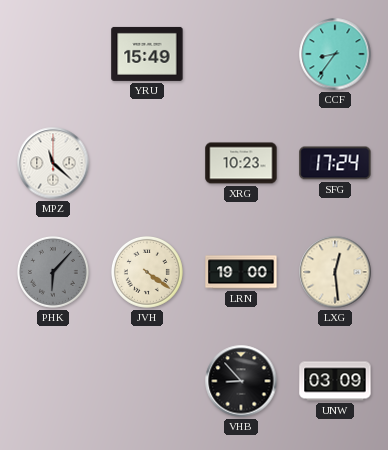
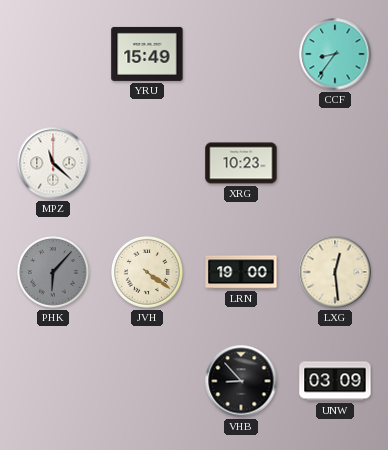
SFG: 17:24 -> none (335, 163)
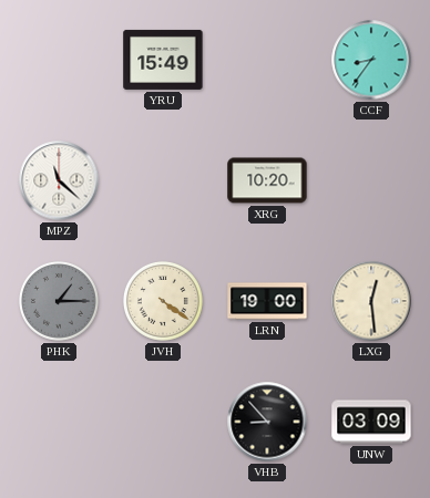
XRG: 10:23 -> 10:20 (267, 180)
PHK: 6:07 -> 1:15 (59, 301)
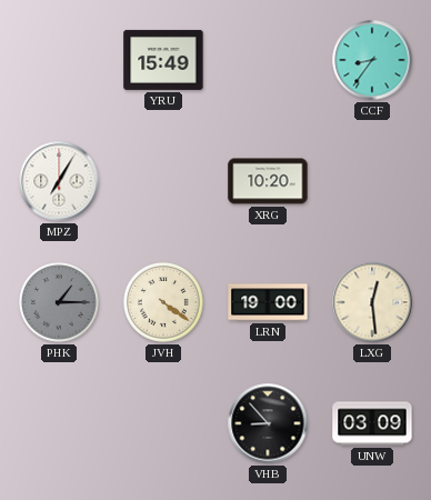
MPZ: 11:22 -> 7:05 (59, 181)
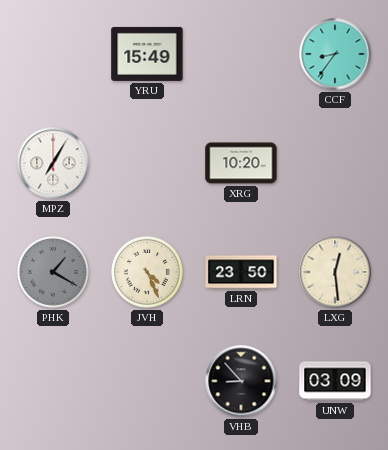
PHK: 1:15 -> 1:20 (53, 272)
JVH: 4:21 -> 4:26 (147, 272)
LRN: 19:00 -> 23:50 (241, 272)
